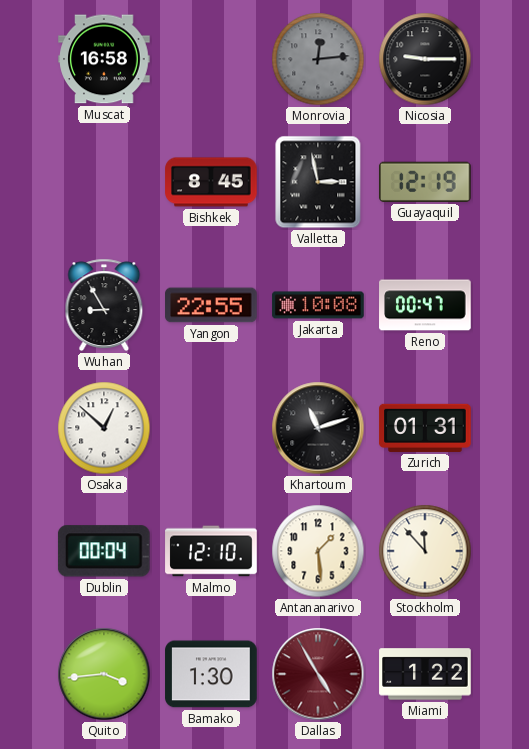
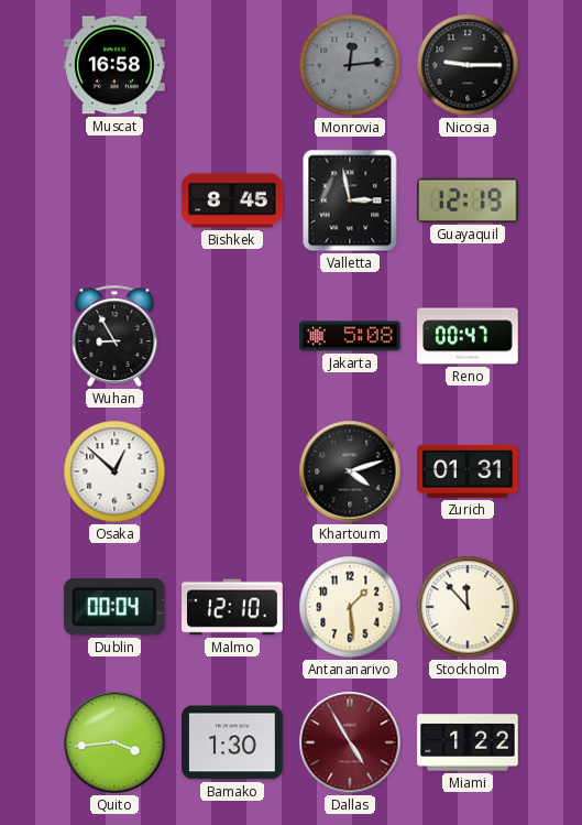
Yangon: 22:55 -> none (211, 305)
Jakarta: 10:08 -> 5:08 (350, 336)
Khartoum: 11:12 -> 4:12 (350, 471)
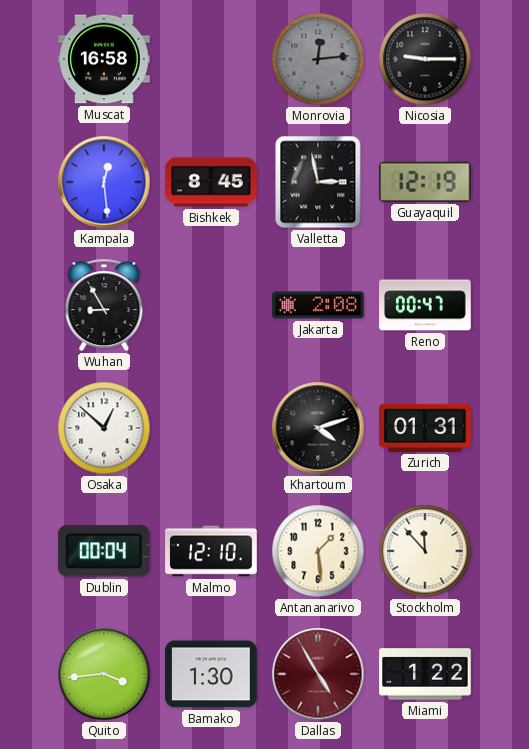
Kampala: none -> 12:29 (104, 182)
Jakarta: 5:08 -> 2:08 (318, 305)
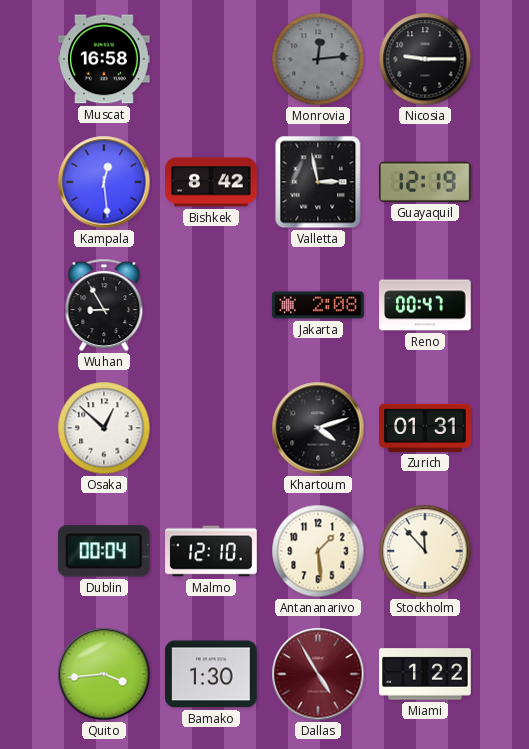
Bishkek: 8:45 -> 8:42 (211, 182)
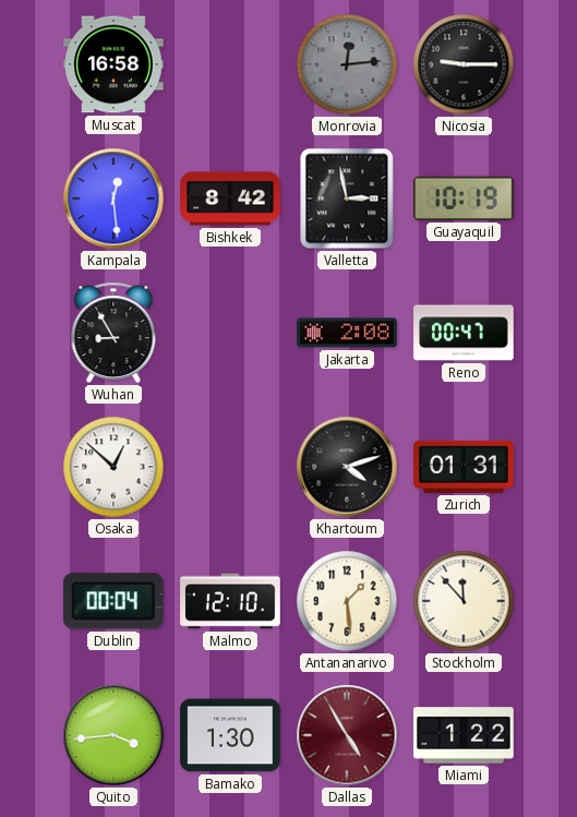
Guayaquil: 12:19 -> 10:19 (464, 199)
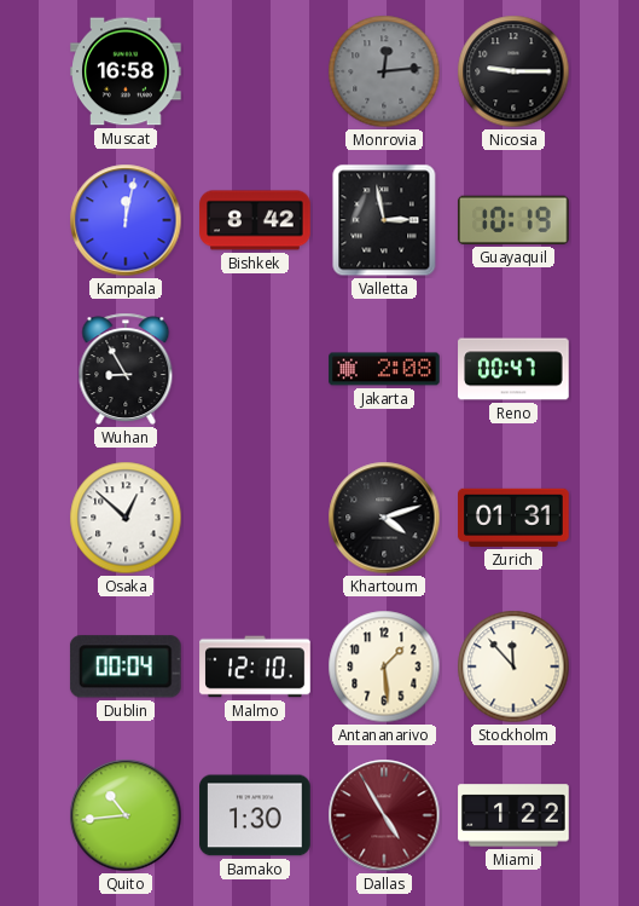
Kampala: 12:29 -> 12:02 (126, 220)
Quito: 3:44 -> 10:44 (126, 815)
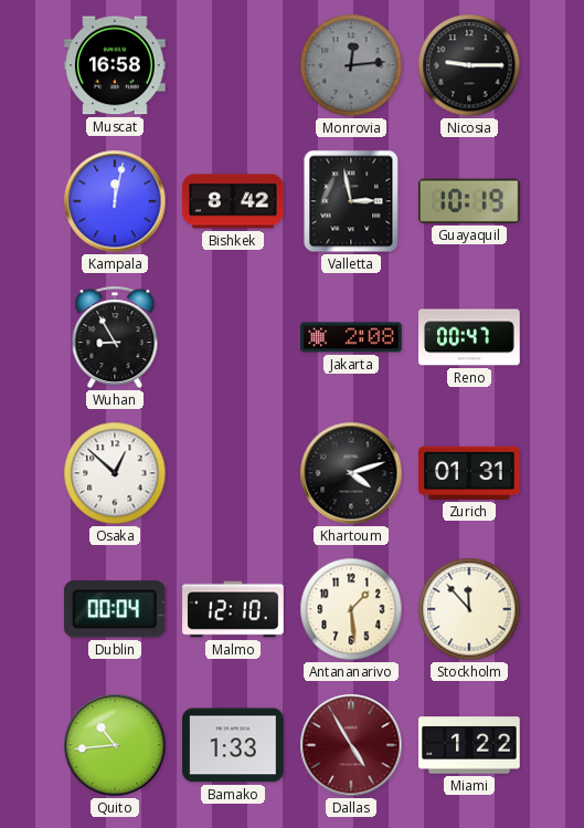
Bamako: 1:30 -> 1:33 (233, 745)
